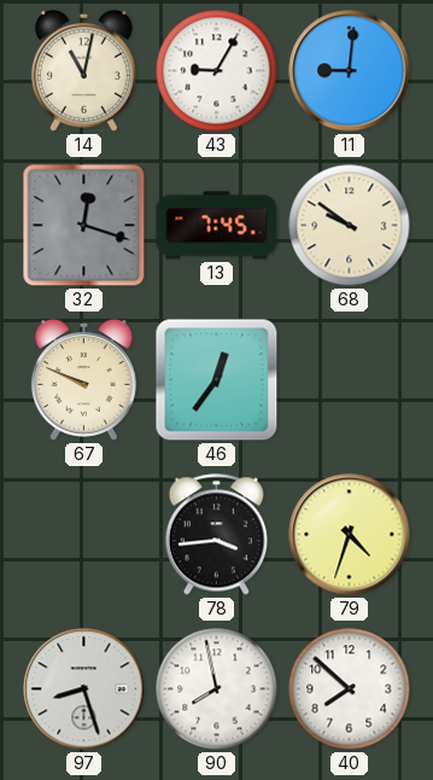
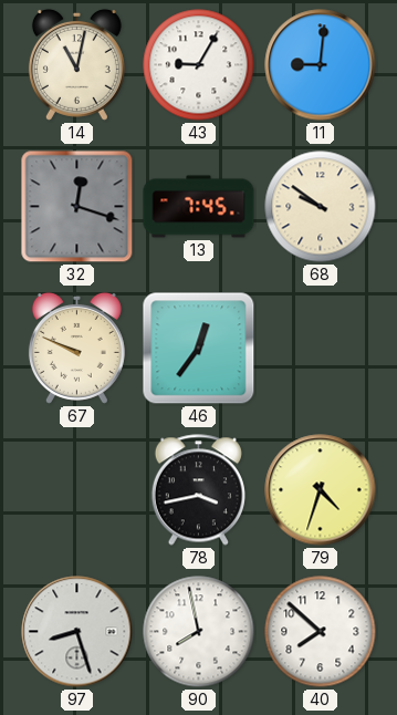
78: 3:44 -> 3:43 (198, 490)
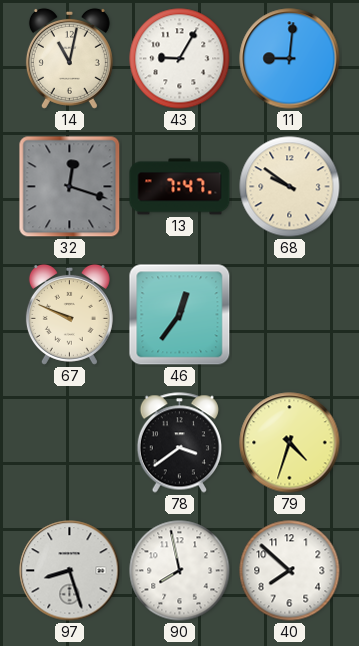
13: 7:45 -> 7:47 (180, 187)
78: 3:43 -> 3:39 (179, 443)
